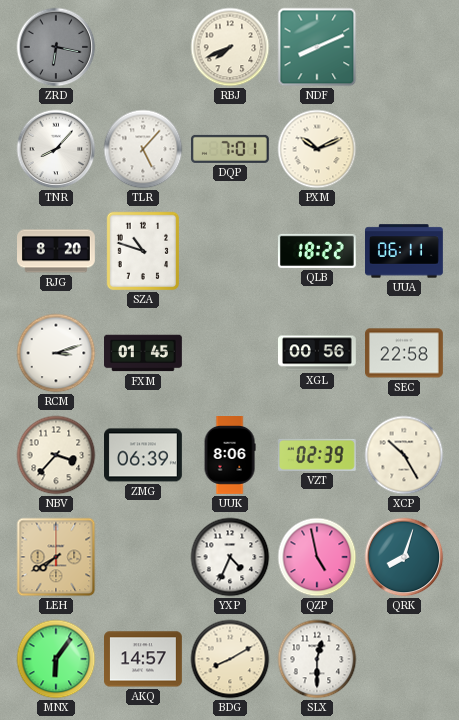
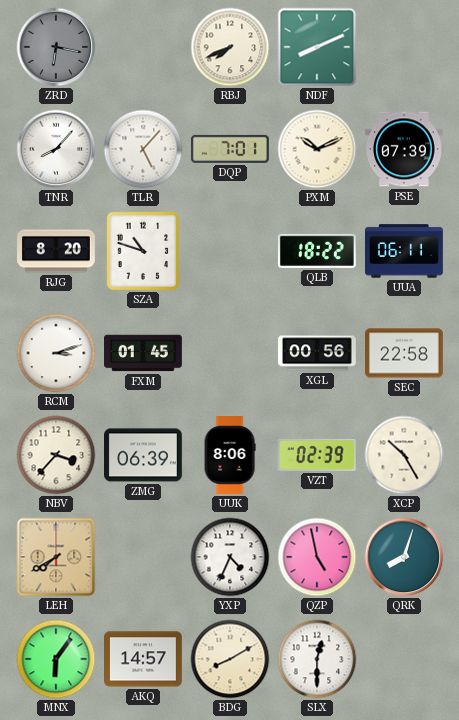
PSE: none -> 07:39 (405, 149)
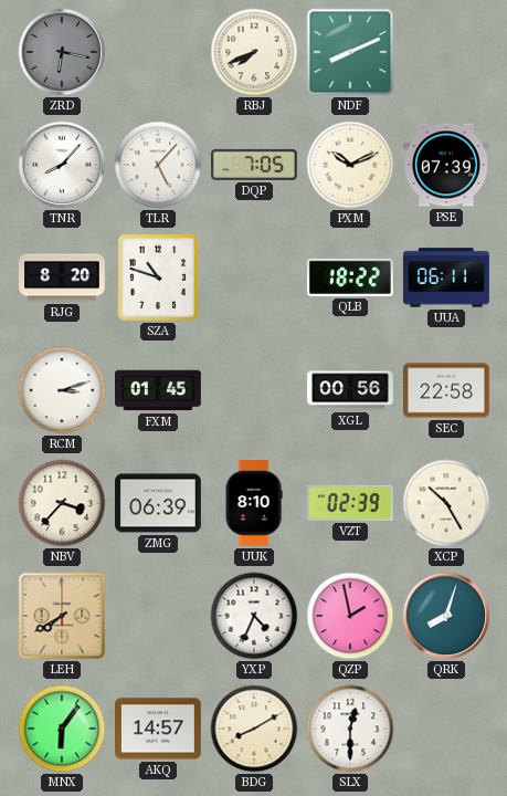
DQP: 7:01 -> 7:05 (255, 165)
UUK: 8:06 -> 8:10 (254, 504)
QZP: 4:58 -> 1:58 (350, 616)
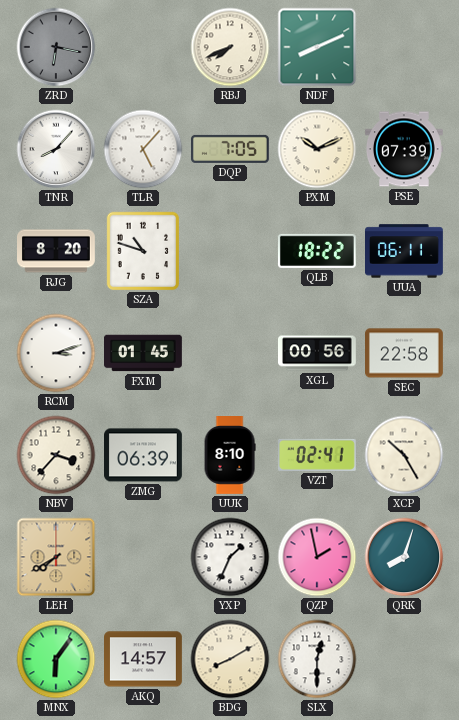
VZT: 02:39 -> 02:41 (317, 455)
YXP: 4:34 -> 1:34 (230, 557)
